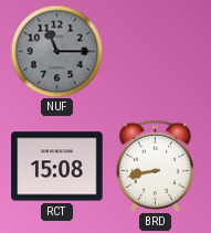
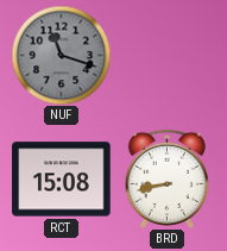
NUF: 11:15 -> 11:18 (61, 55)
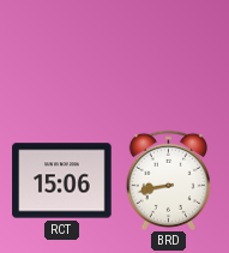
NUF: 11:18 -> none (61, 55)
RCT: 15:08 -> 15:06 (62, 181)
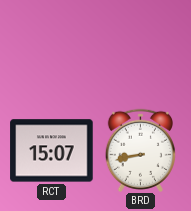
RCT: 15:06 -> 15:07 (52, 151)
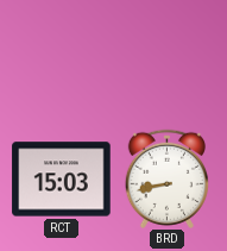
RCT: 15:07 -> 15:03 (62, 180)
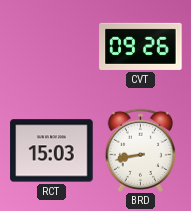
CVT: none -> 09:26 (141, 46)
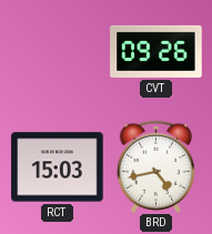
BRD: 8:43 -> 4:43 (155, 166)
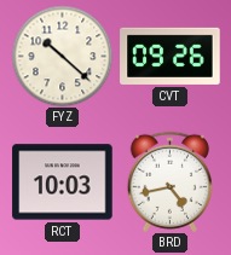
FYZ: none -> 10:22 (62, 56)
RCT: 15:03 -> 10:03 (63, 182)
